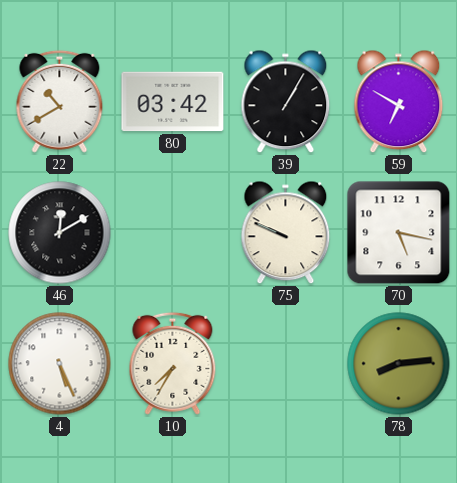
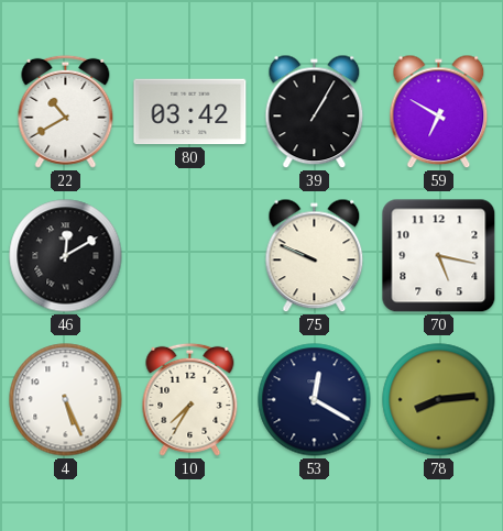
53: none -> 12:20 (315, 400)
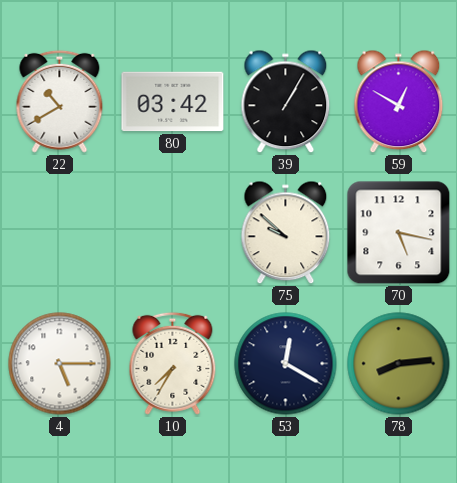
59: 6:50 -> 12:50 (399, 102)
46: 12:10 -> none (66, 256)
75: 9:49 -> 9:52 (286, 233)
4: 5:26 -> 5:15 (60, 364)
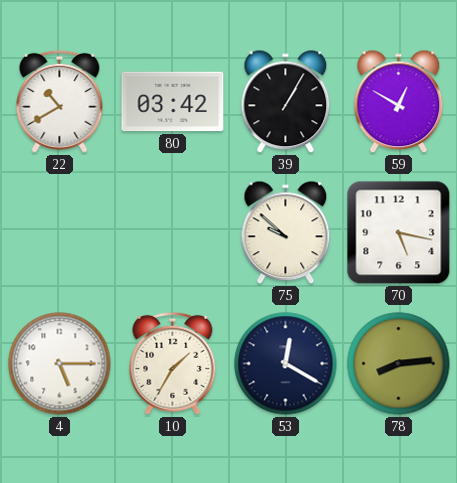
10: 7:35 -> 1:35 (173, 363)
